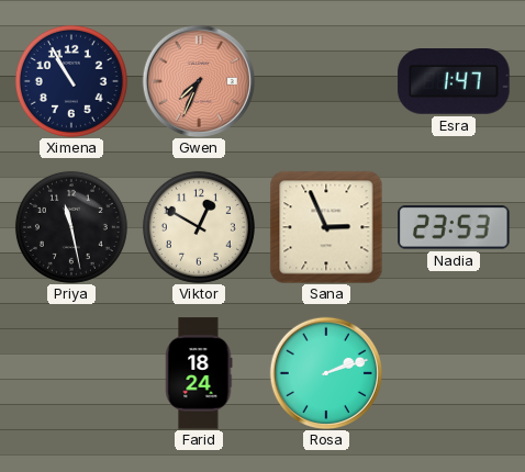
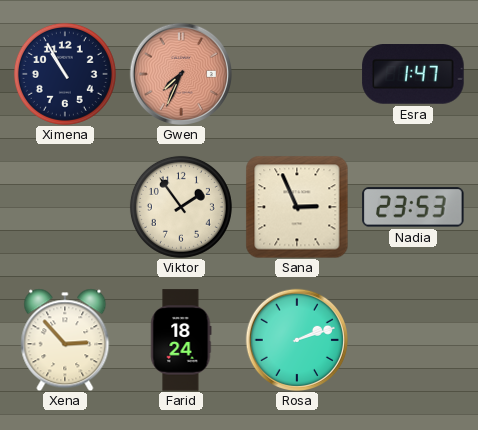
Priya: 11:28 -> none (71, 227)
Viktor: 12:50 -> 1:54 (181, 207)
Xena: none -> 2:53 (65, 340)
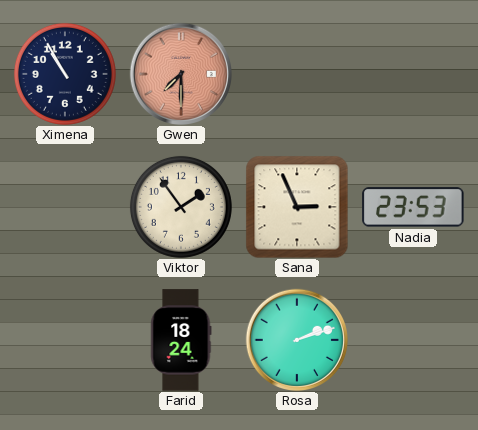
Gwen: 7:34 -> 7:30 (180, 73)
Esra: 1:47 -> none (413, 74)
Xena: 2:53 -> none (65, 340)
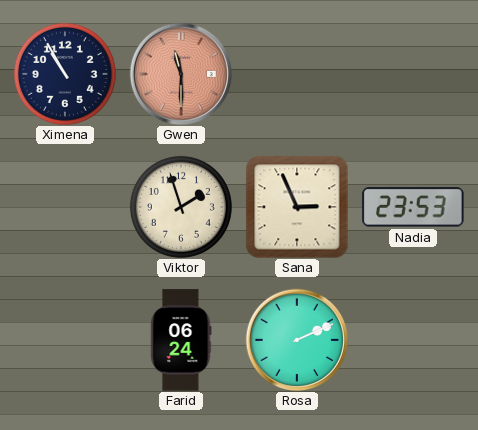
Gwen: 7:30 -> 11:30 (180, 73)
Viktor: 1:54 -> 1:57 (181, 207)
Farid: 18:24 -> 06:24 (181, 340)
Rosa: 2:12 -> 2:11 (296, 339)
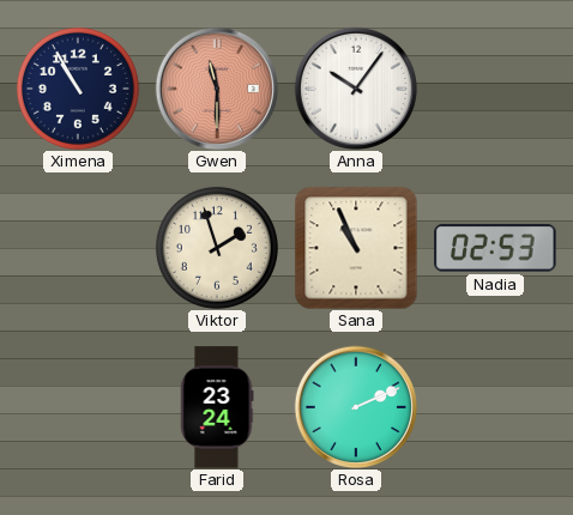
Anna: none -> 10:06 (355, 87)
Sana: 2:56 -> 10:56 (356, 248)
Nadia: 23:53 -> 02:53 (495, 248)
Farid: 06:24 -> 23:24 (217, 407)
